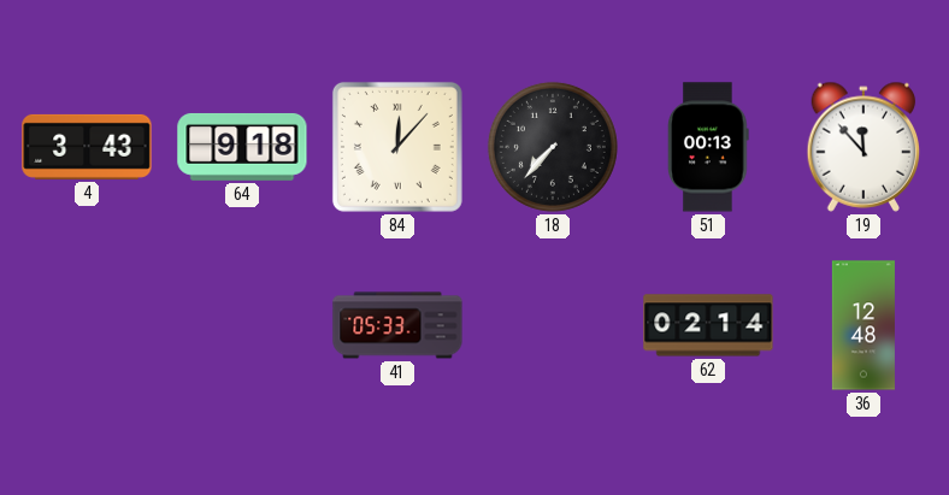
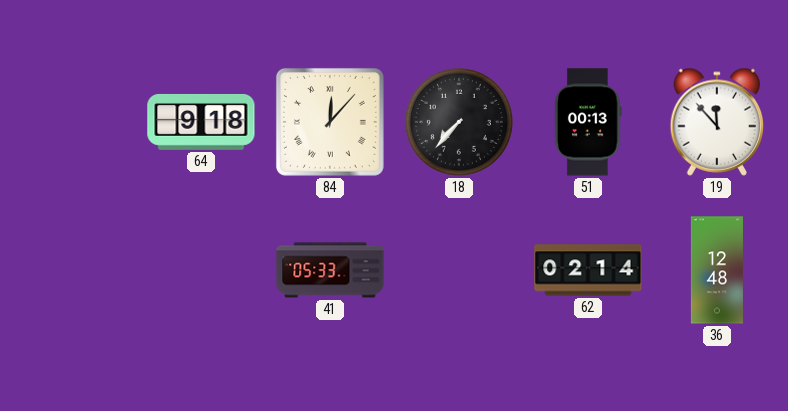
4: 3:43 -> none (87, 147)
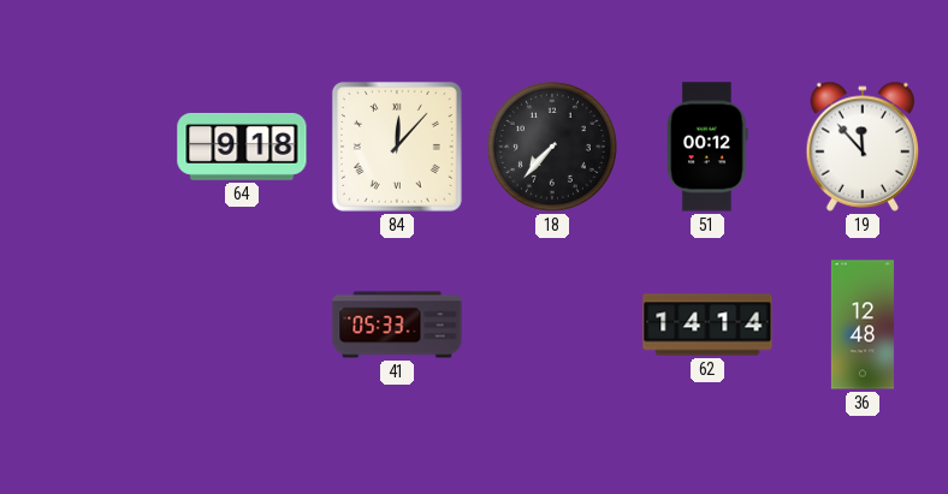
51: 00:13 -> 00:12 (707, 147)
62: 02:14 -> 14:14 (707, 325)
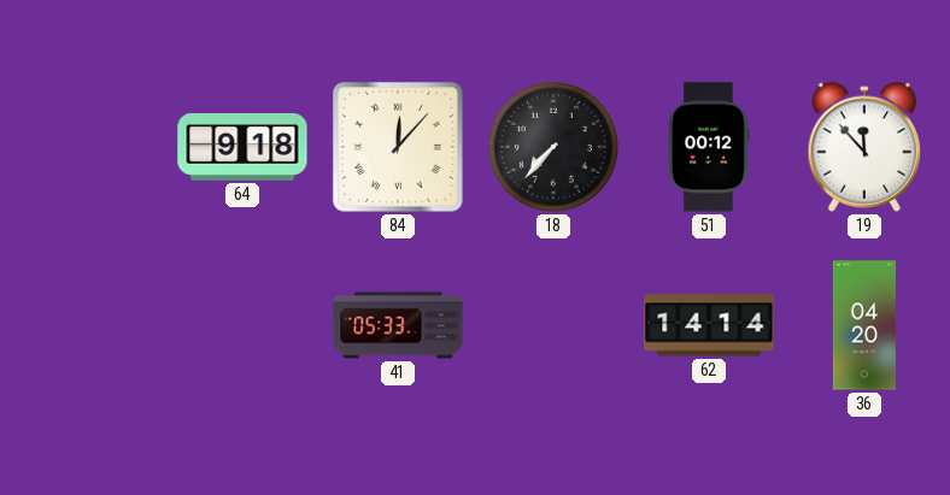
36: 12:48 -> 04:20 (864, 325)
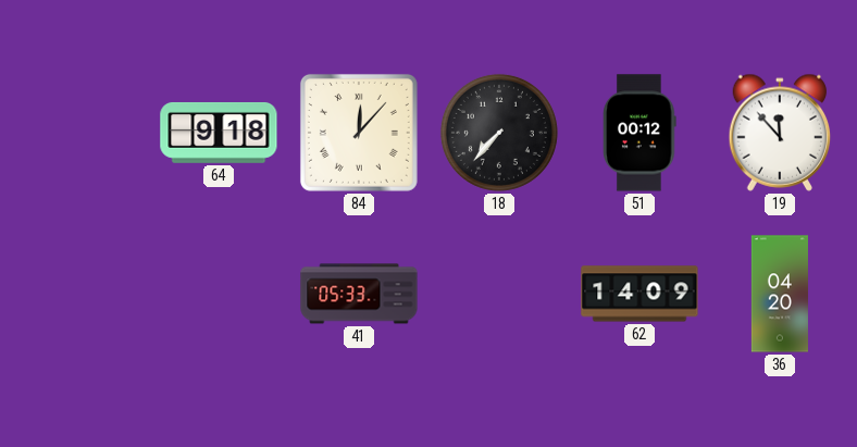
62: 14:14 -> 14:09 (639, 294)
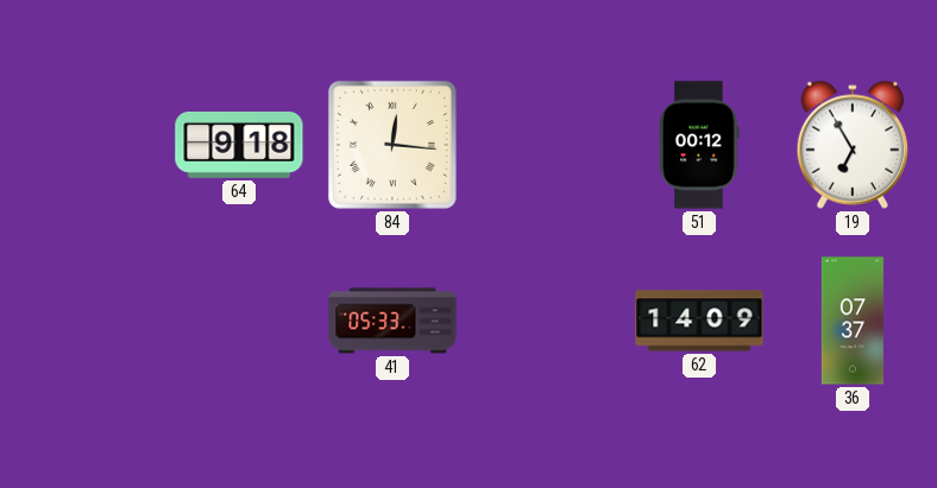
84: 12:07 -> 12:16 (392, 145)
18: 7:37 -> none (499, 133)
19: 11:53 -> 6:55 (853, 145)
36: 04:20 -> 07:37 (853, 321)
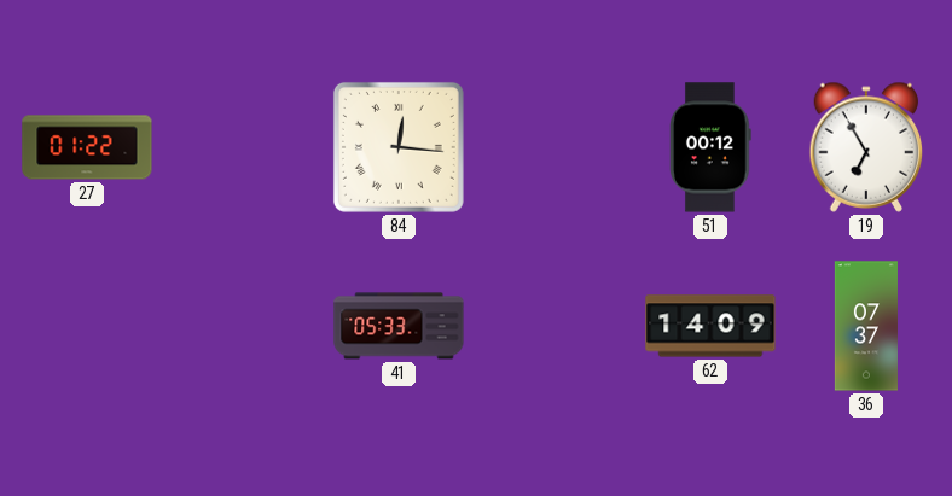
27: none -> 01:22 (87, 147)
64: 9:18 -> none (239, 145)
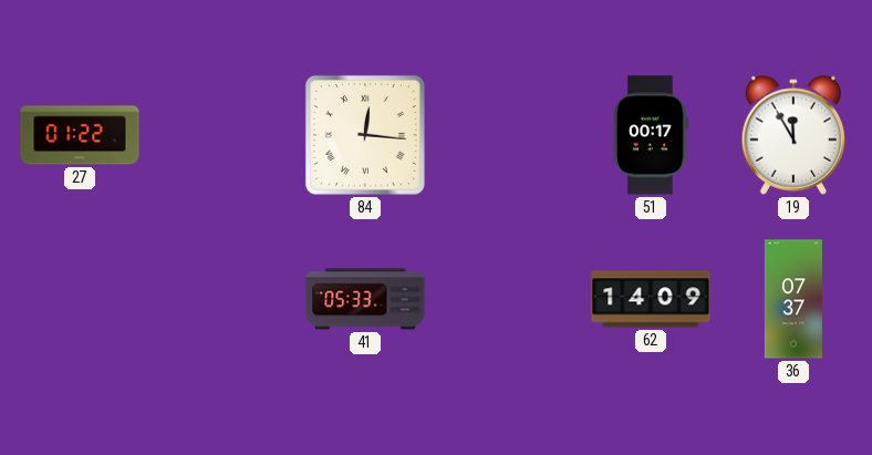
51: 00:12 -> 00:17 (651, 135)
19: 6:55 -> 11:55 (793, 135)
